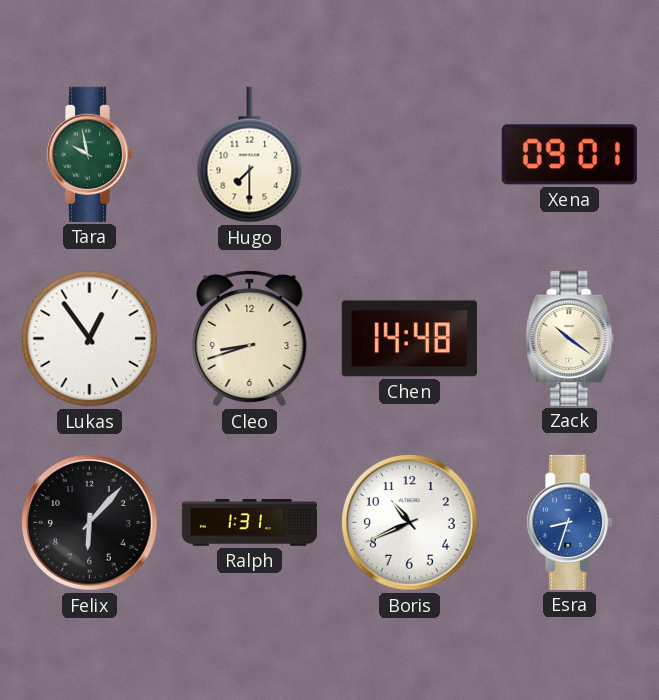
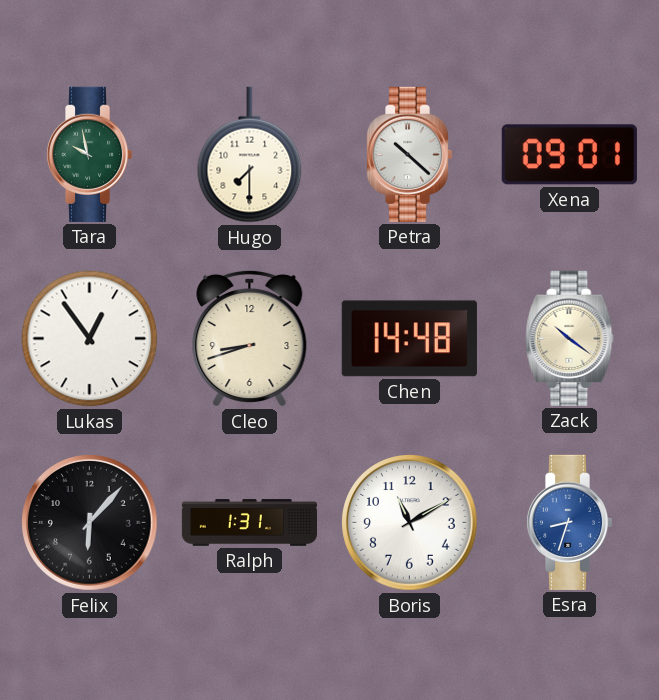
Petra: none -> 10:22 (409, 154)
Boris: 10:41 -> 11:10 (410, 523)
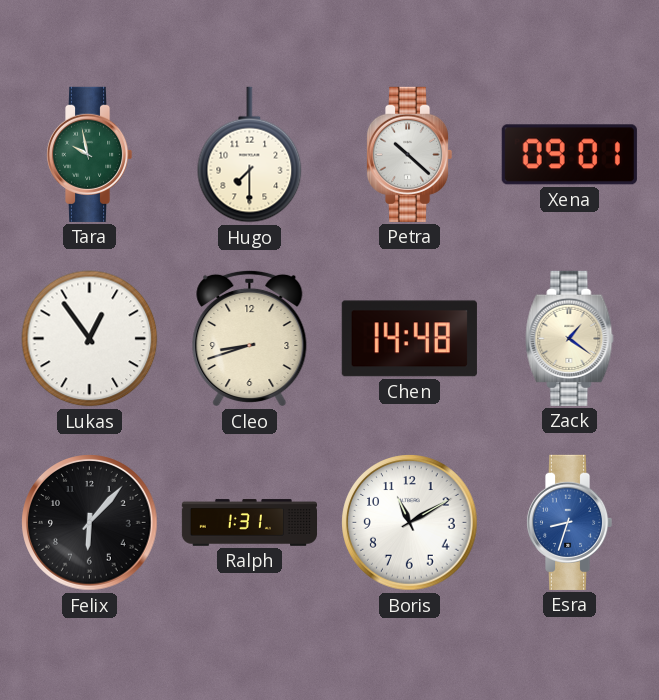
Zack: 10:21 -> 1:21 (570, 338)
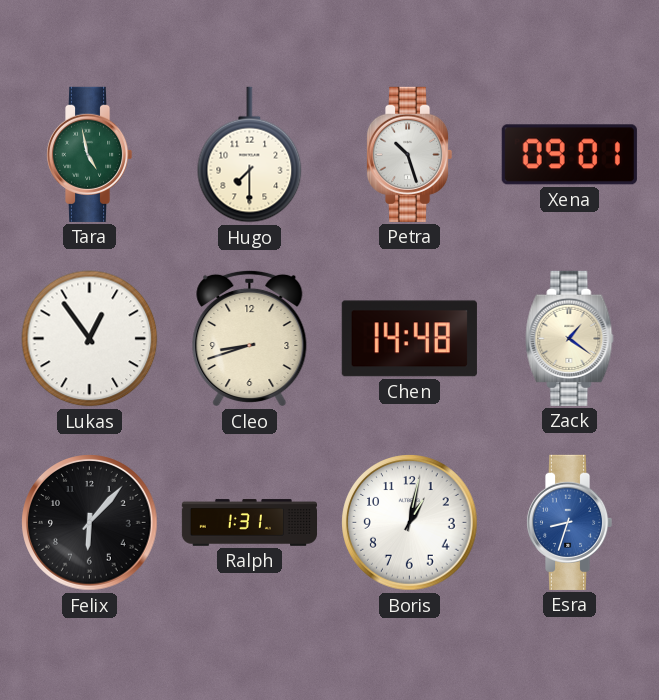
Tara: 9:58 -> 4:58 (89, 154)
Petra: 10:22 -> 10:27 (409, 154)
Boris: 11:10 -> 1:02 (410, 523)
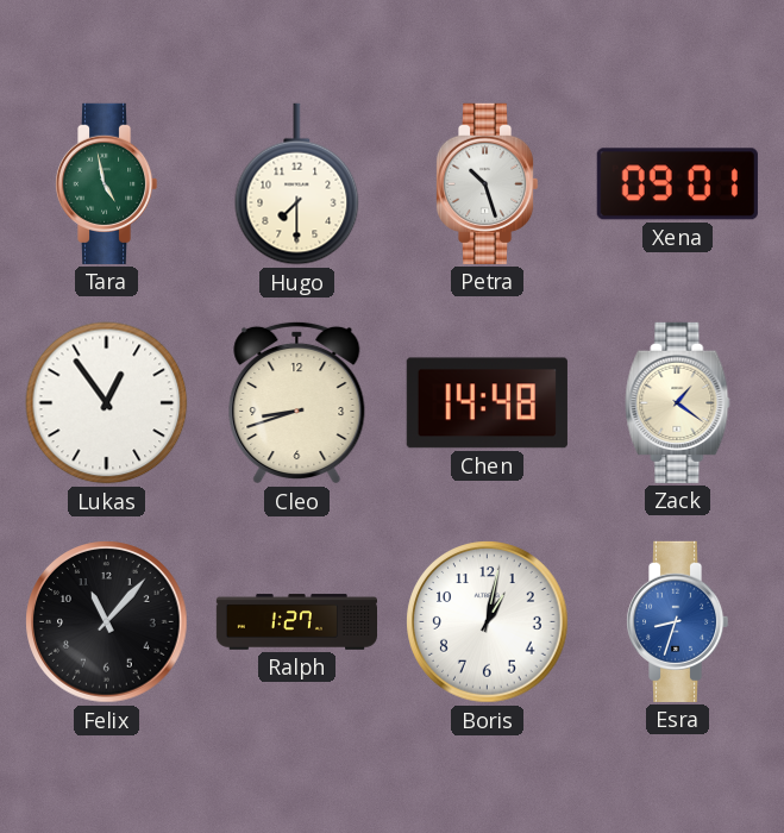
Felix: 6:07 -> 11:07 (107, 622)
Ralph: 1:31 -> 1:27 (297, 622)
